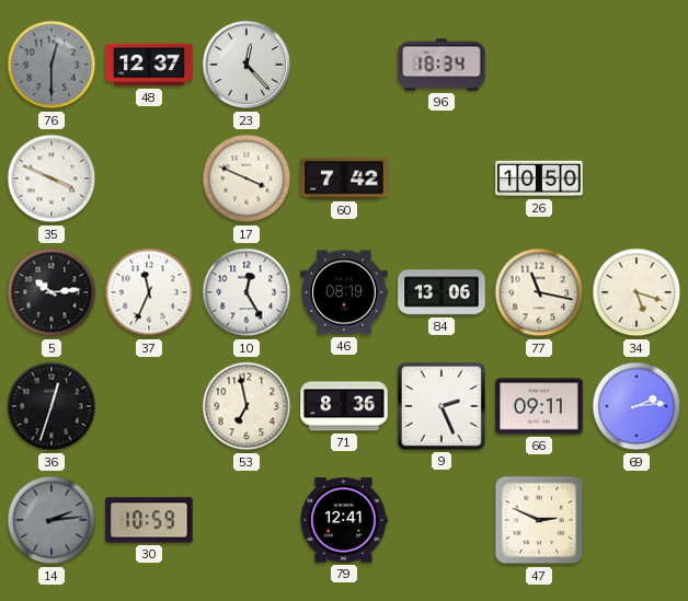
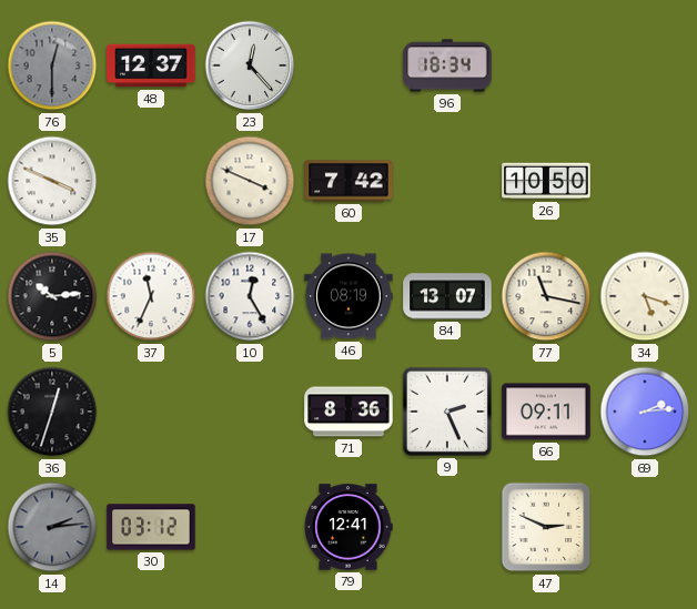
84: 13:06 -> 13:07 (447, 296)
53: 6:58 -> none (246, 406)
30: 10:59 -> 03:12 (151, 527)
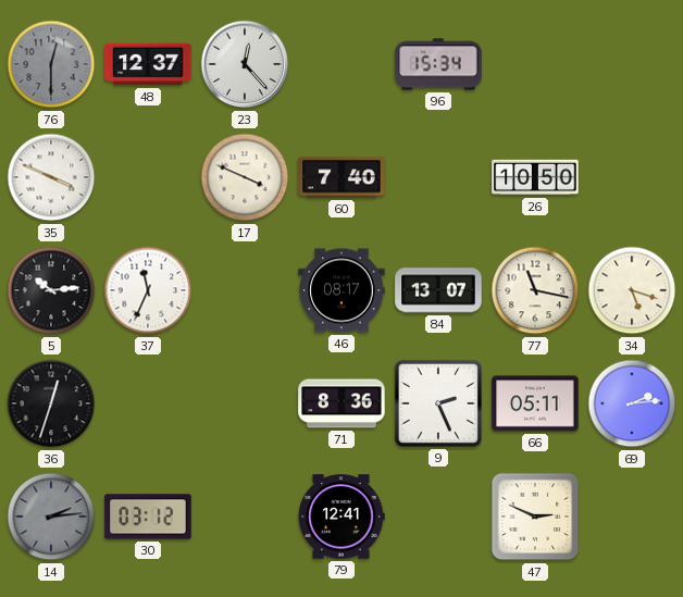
96: 18:34 -> 15:34 (438, 64)
60: 7:42 -> 7:40 (341, 177)
10: 12:25 -> none (250, 296)
46: 08:19 -> 08:17 (341, 290)
66: 09:11 -> 05:11 (535, 403)
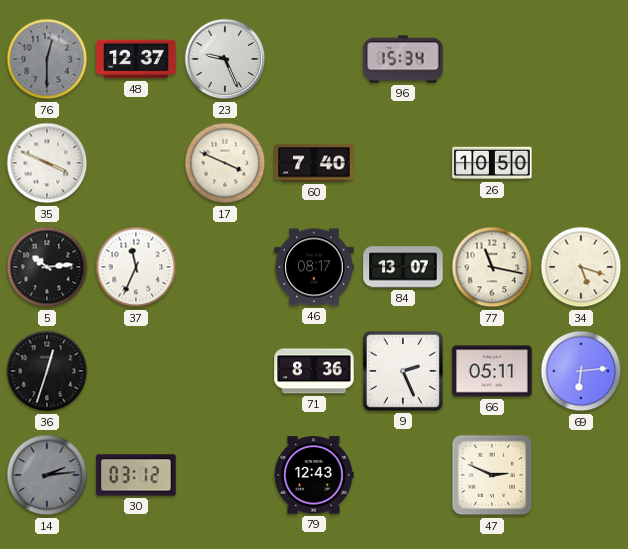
23: 12:23 -> 9:26 (225, 59)
69: 2:14 -> 6:14 (581, 371)
79: 12:41 -> 12:43 (314, 475)
